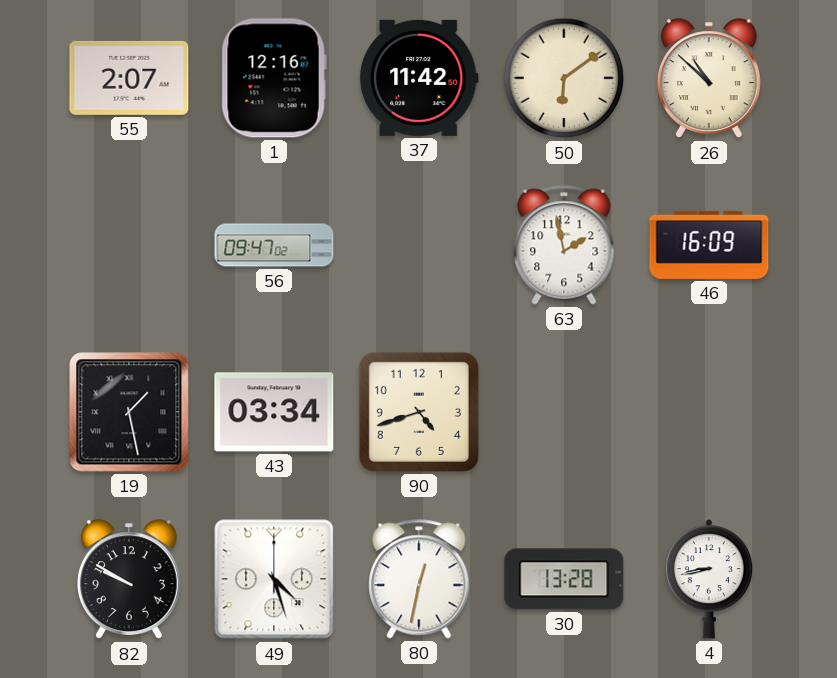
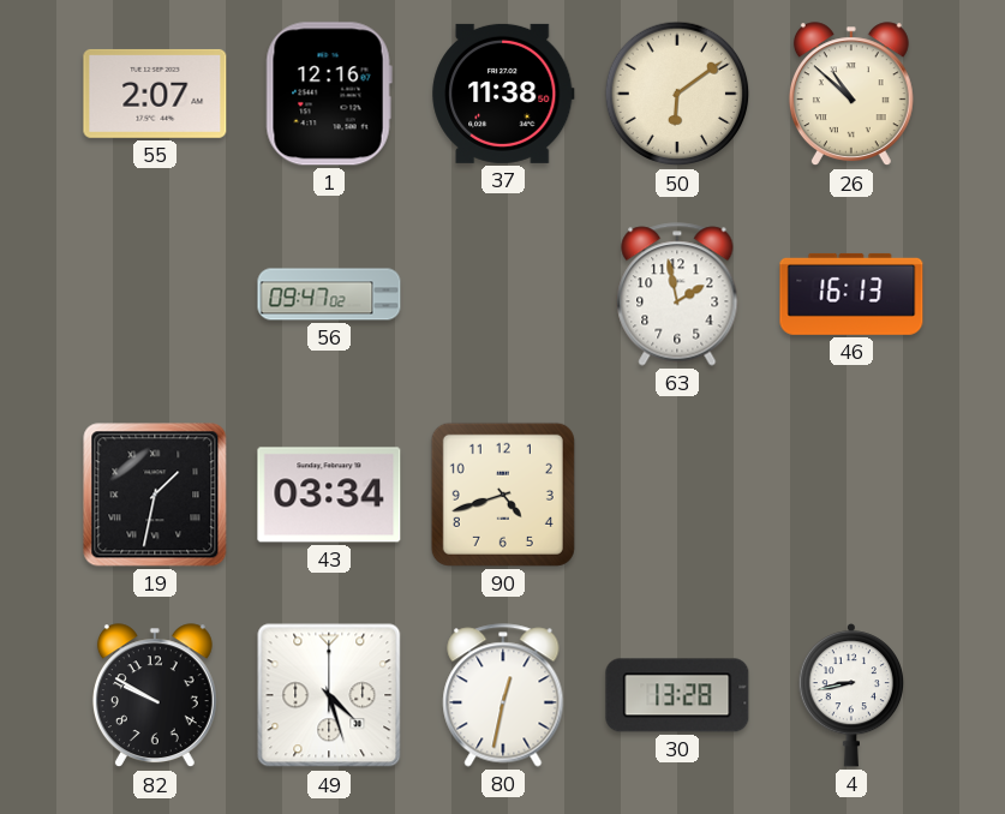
37: 11:42 -> 11:38 (503, 94)
46: 16:09 -> 16:13 (851, 294)
19: 1:28 -> 1:32 (155, 495)
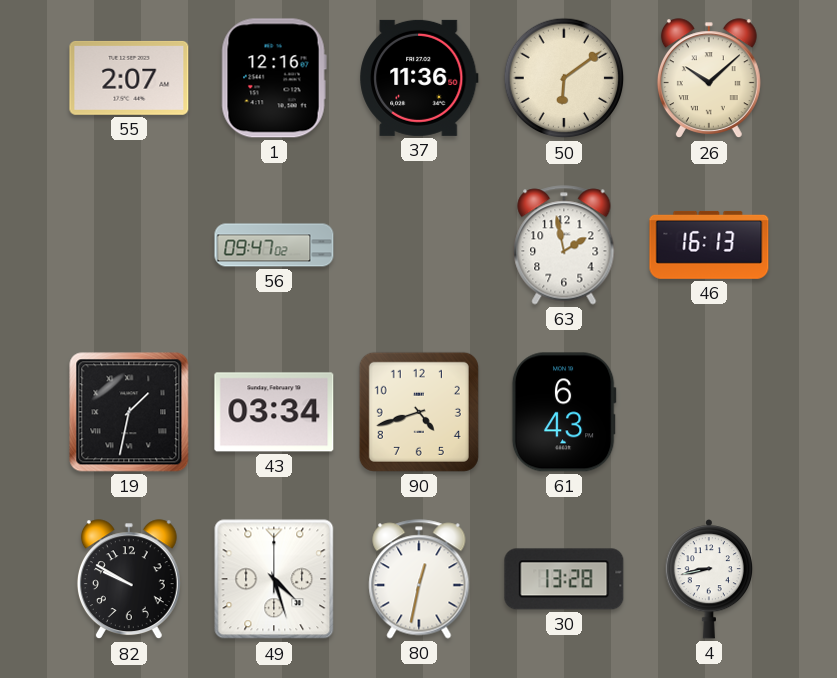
37: 11:38 -> 11:36 (419, 78)
26: 10:52 -> 10:08 (709, 79)
61: none -> 6:43 (564, 412)
